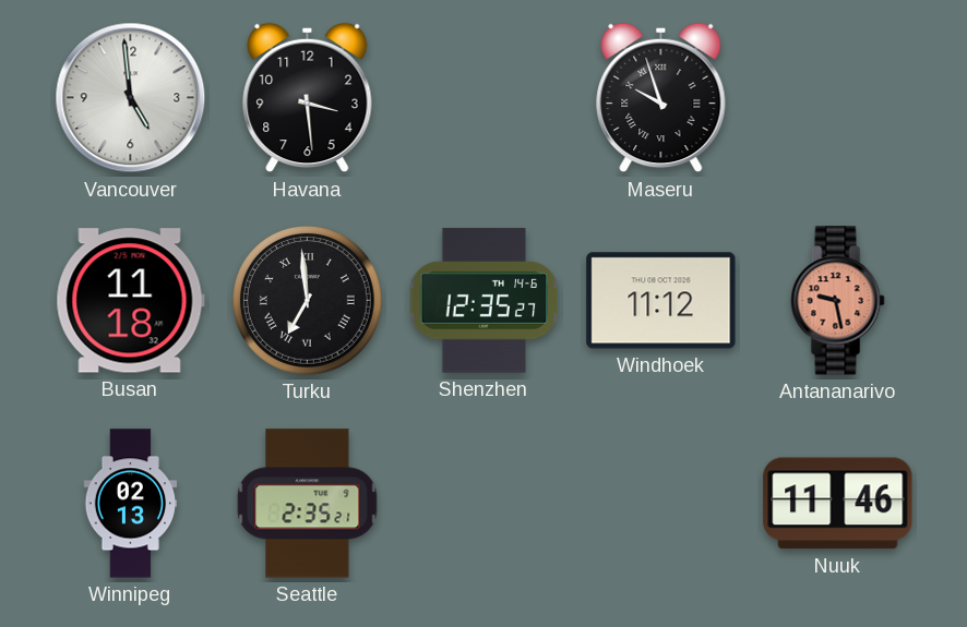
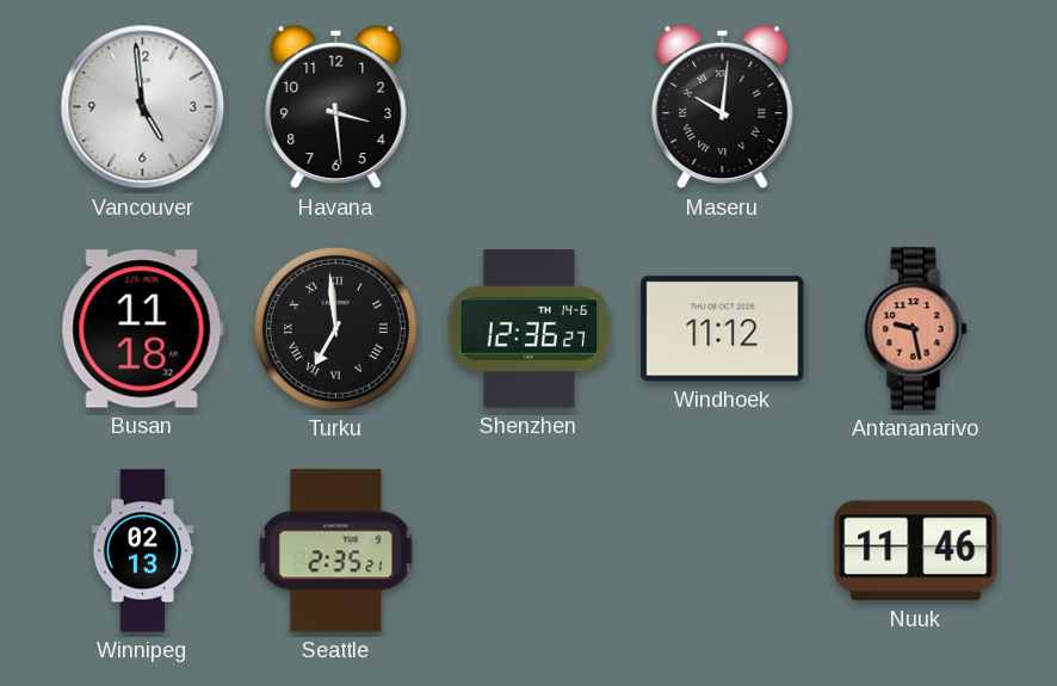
Maseru: 9:57 -> 10:01 (723, 107)
Shenzhen: 12:35 -> 12:36 (530, 329)
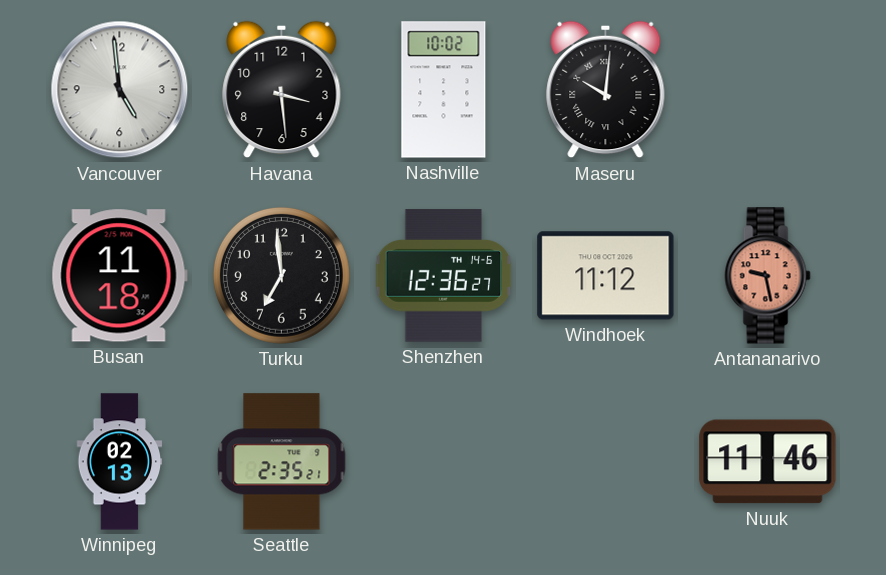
Nashville: none -> 10:02 (444, 90)
Turku numerals: Roman -> Arabic (281, 275)
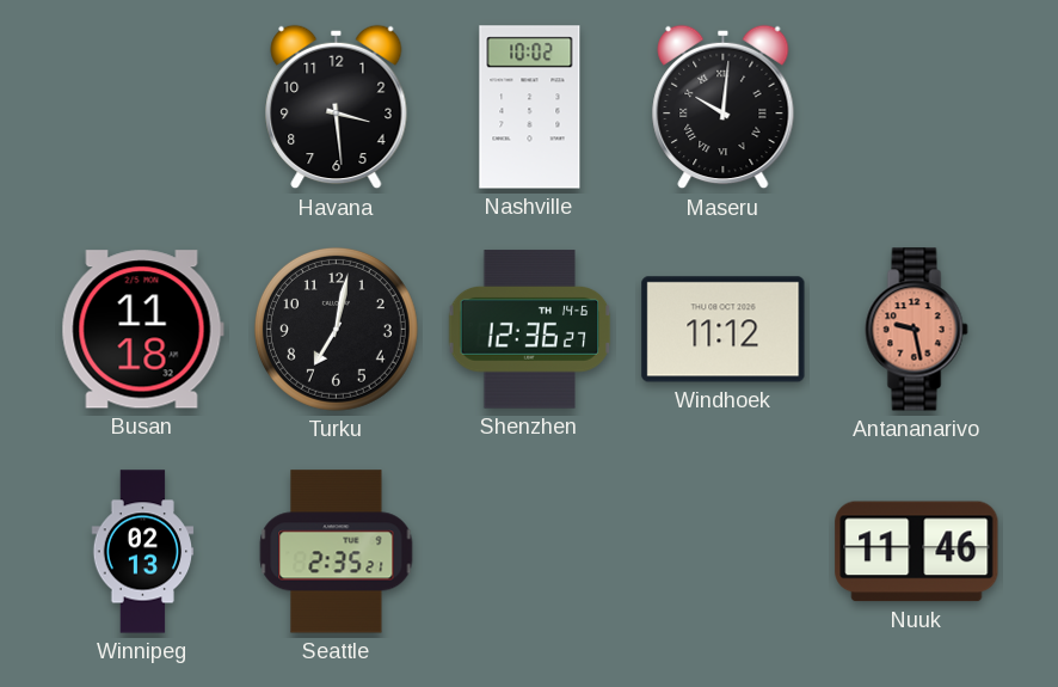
Vancouver: 4:59 -> none (120, 90)
Turku: 6:59 -> 7:02 (336, 329)
